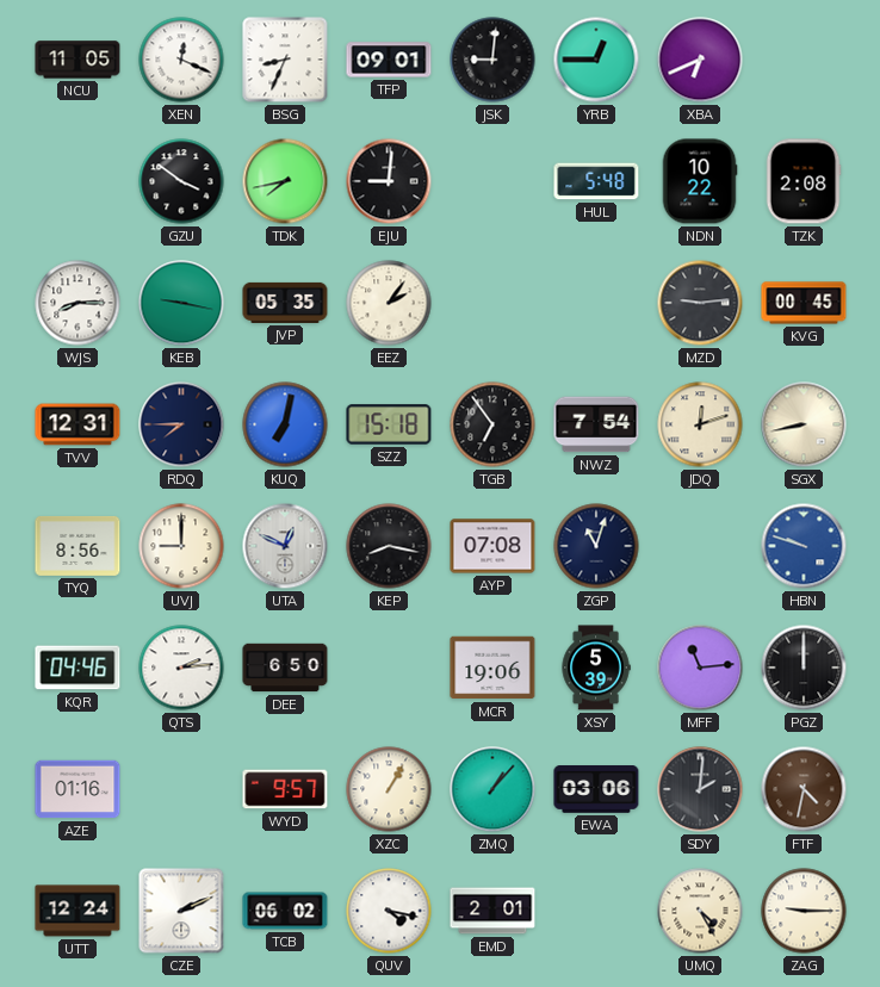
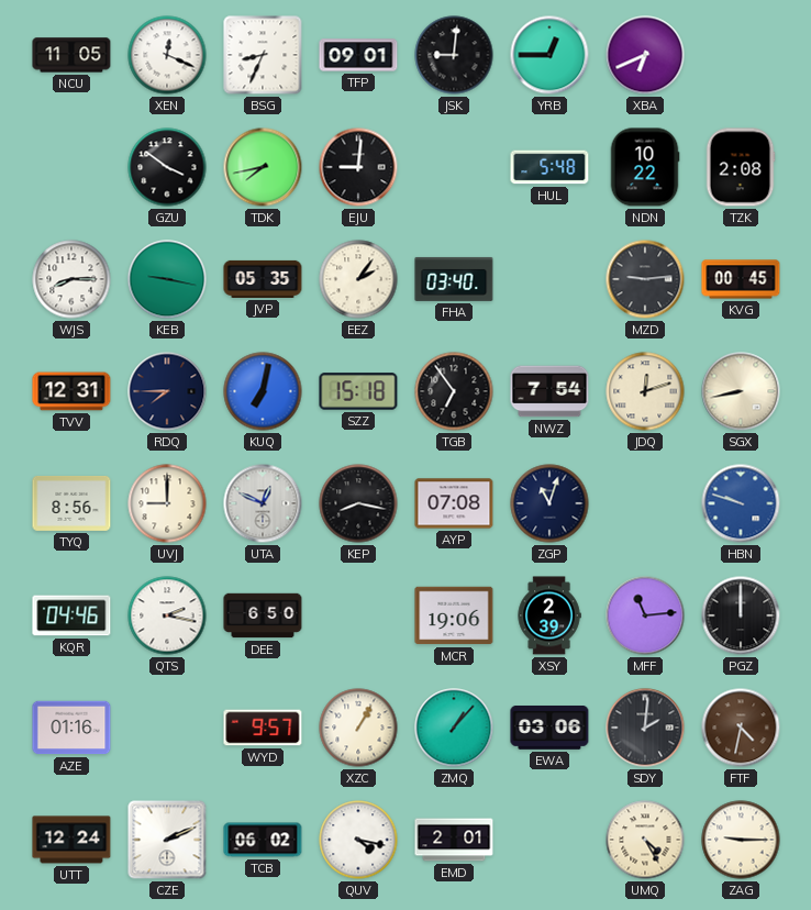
FHA: none -> 03:40 (454, 279)
QTS: 2:14 -> 2:17 (167, 615)
XSY: 5:39 -> 2:39 (549, 615)
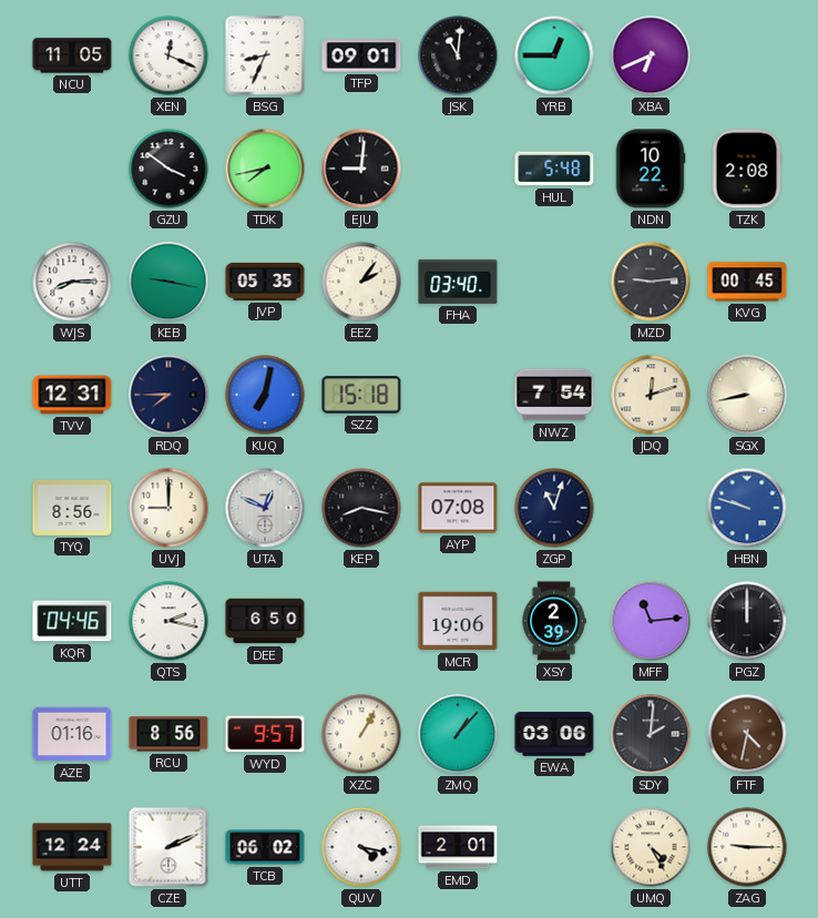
JSK: 9:01 -> 11:01 (458, 55)
TGB: 6:54 -> none (454, 391)
RCU: none -> 8:56 (168, 734)
